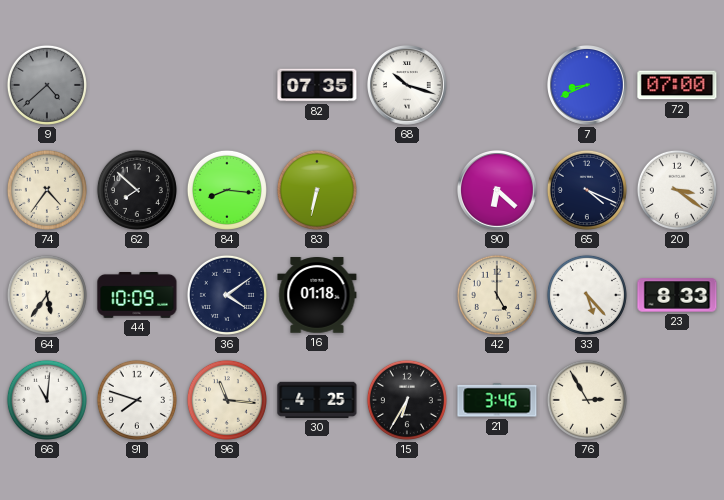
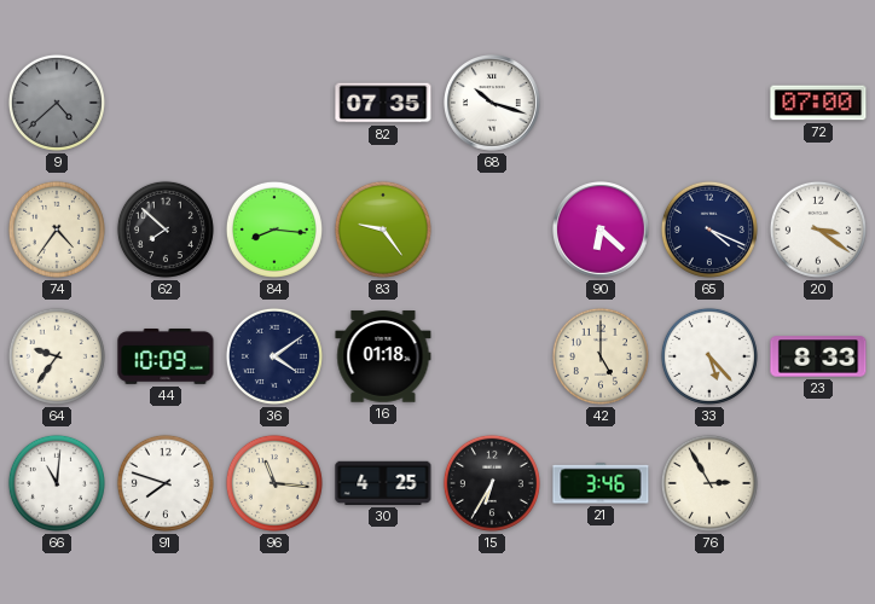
7: 8:41 -> none (588, 86)
83: 6:32 -> 9:24 (383, 230)
64: 5:36 -> 9:36 (57, 356)
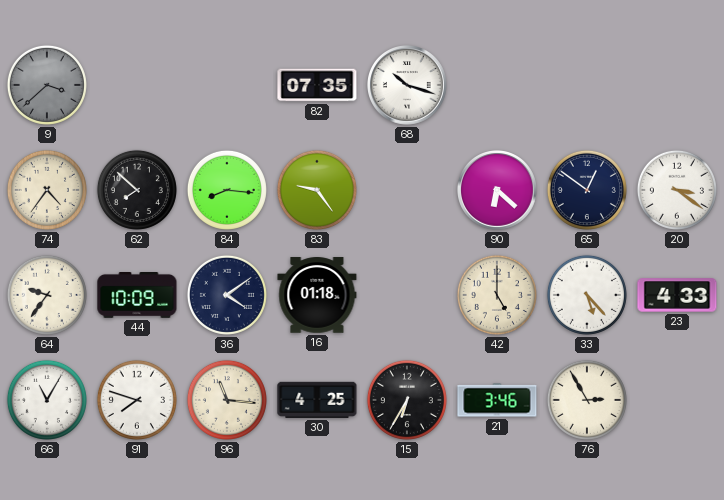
9: 4:38 -> 3:38 (47, 85)
72: 07:00 -> none (818, 103)
65: 4:19 -> 12:51 (587, 190)
23: 8:33 -> 4:33 (677, 295)
66: 11:01 -> 11:05 (47, 400)
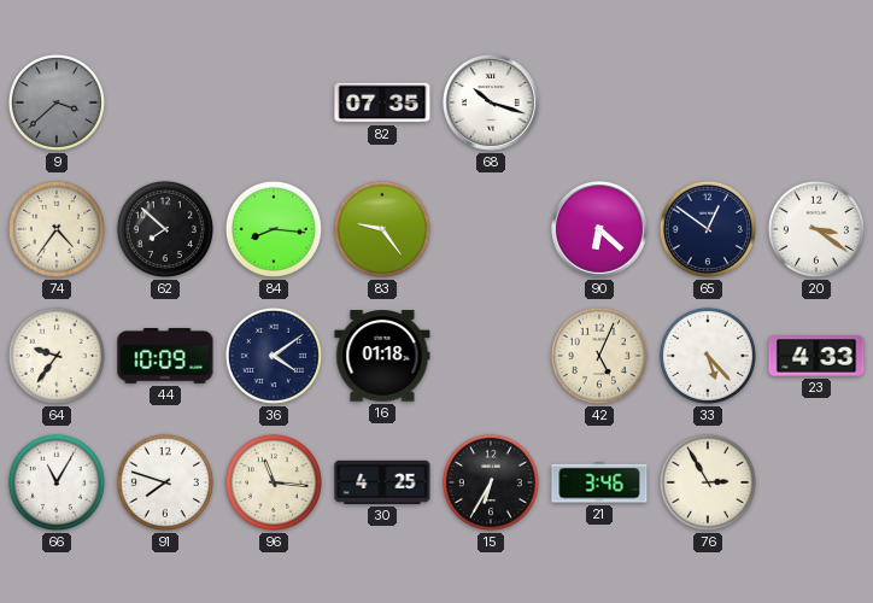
42: 5:00 -> 5:04 (599, 356)
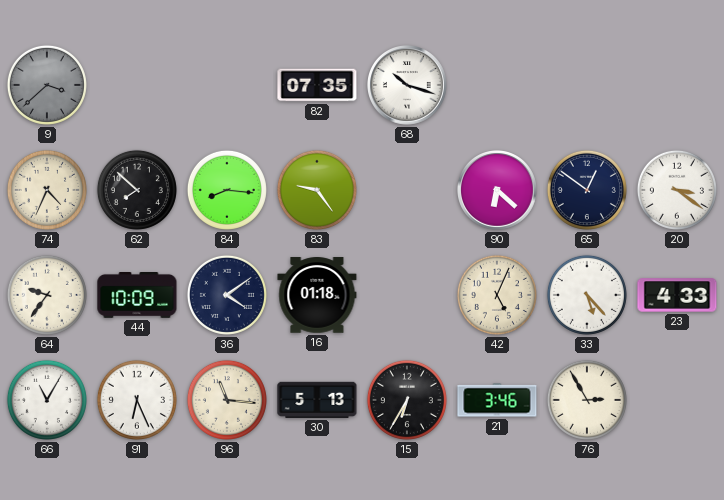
74: 4:36 -> 4:34 (47, 190)
91: 7:48 -> 6:26 (137, 400)
30: 4:25 -> 5:13 (317, 400)
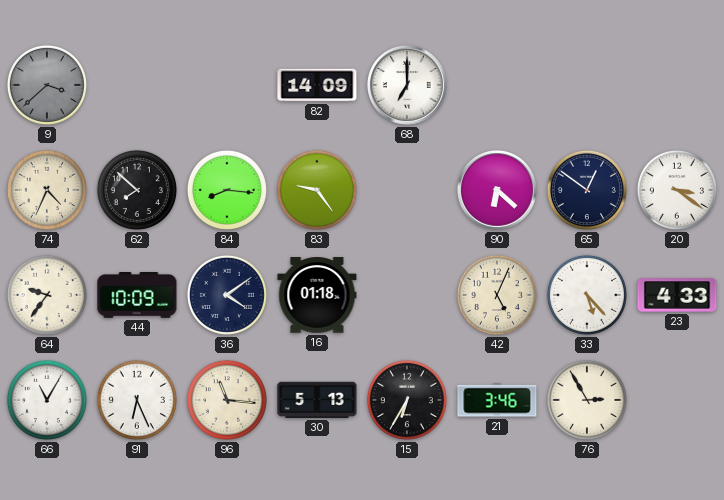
82: 07:35 -> 14:09 (317, 85)
68: 10:18 -> 7:00 (408, 86)
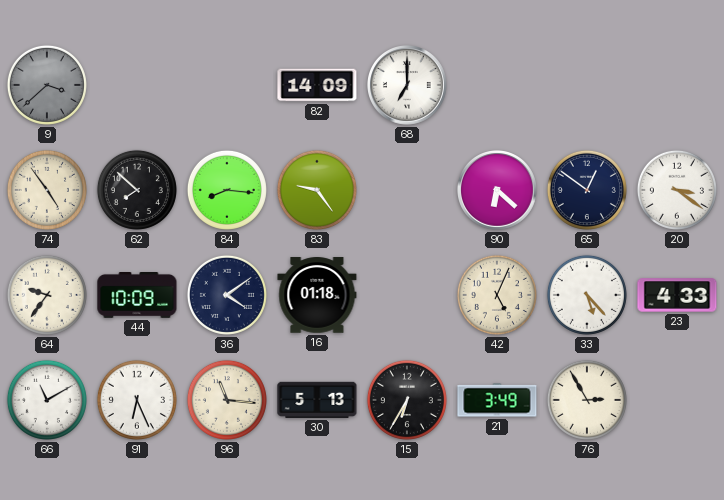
74: 4:34 -> 4:54 (47, 190)
66: 11:05 -> 11:10 (47, 400)
21: 3:46 -> 3:49 (497, 400)
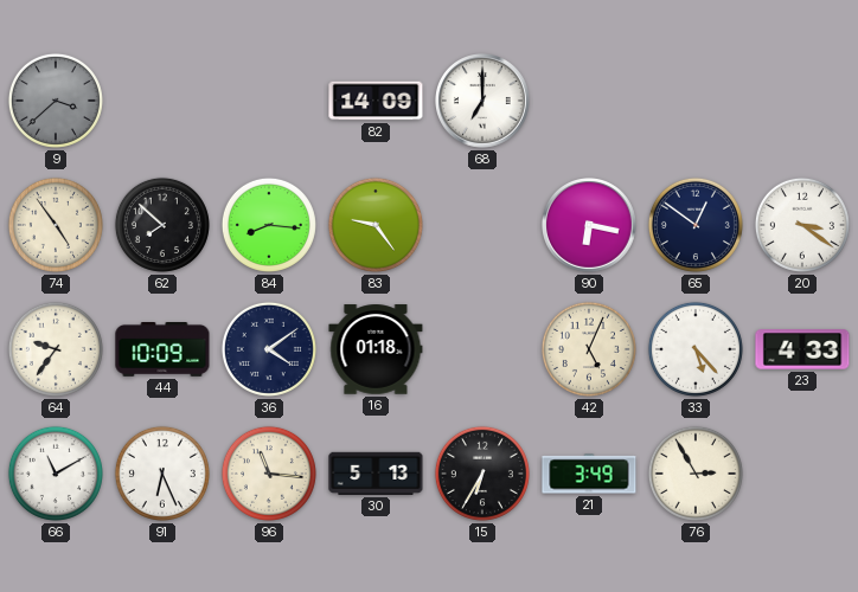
90: 6:22 -> 6:17 (590, 226)
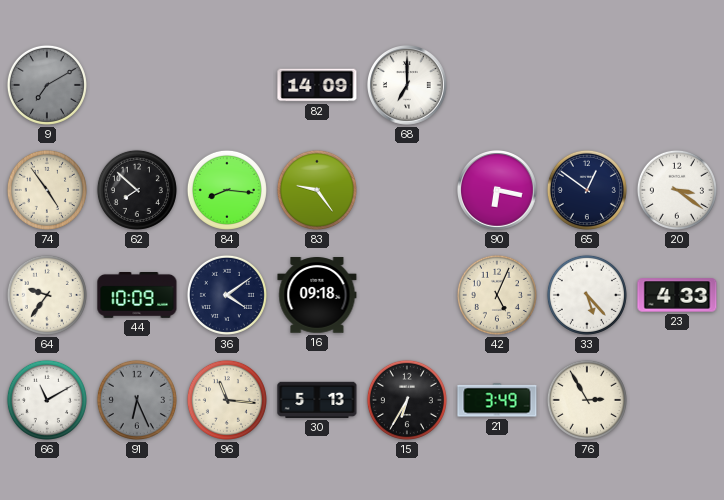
9: 3:38 -> 7:10 (47, 85)
16: 01:18 -> 09:18 (317, 295)
91 dial: white -> grey (137, 400)
